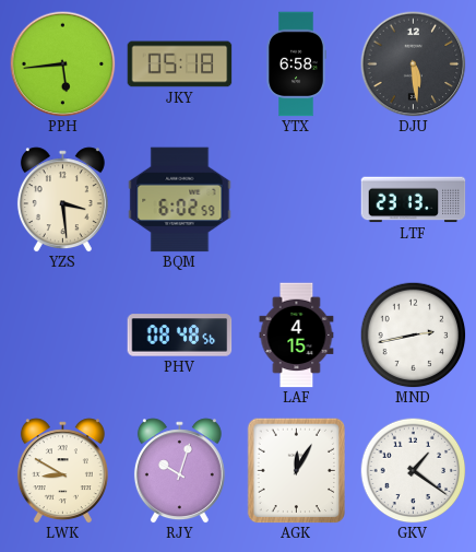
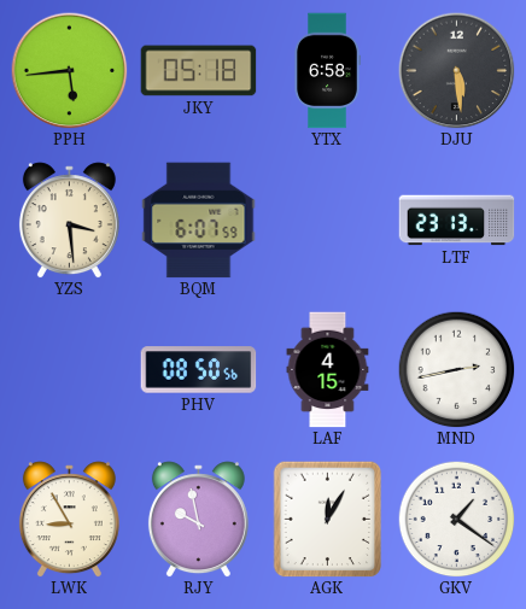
BQM: 6:02 -> 6:07 (199, 221)
PHV: 08:48 -> 08:50 (199, 370)
LWK: 8:50 -> 8:55 (69, 520)
RJY: 10:03 -> 9:58 (198, 520)
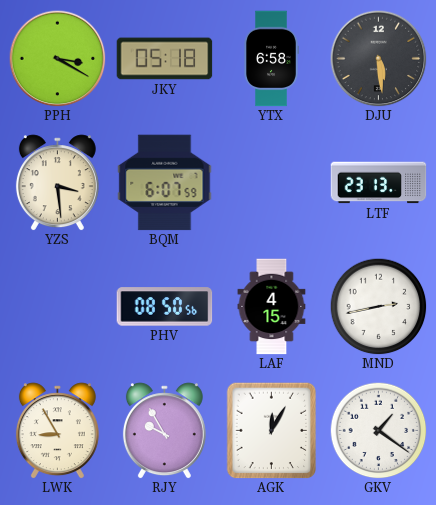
PPH: 5:44 -> 3:20 (58, 59)
RJY: 9:58 -> 9:55 (164, 431)
